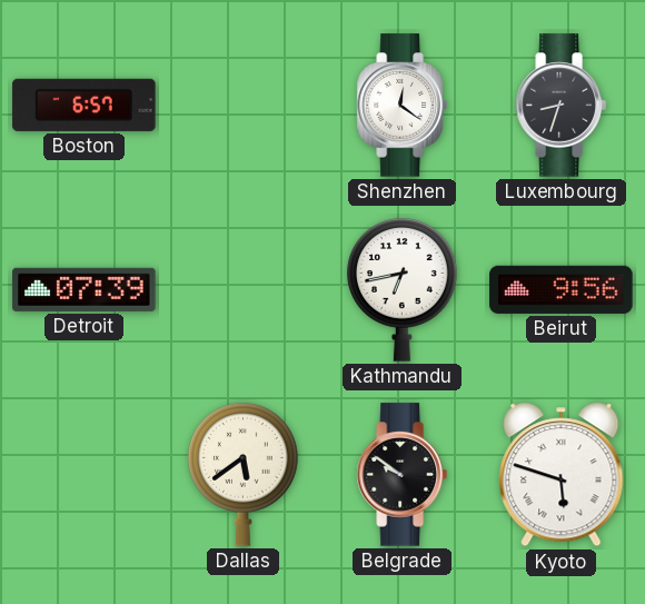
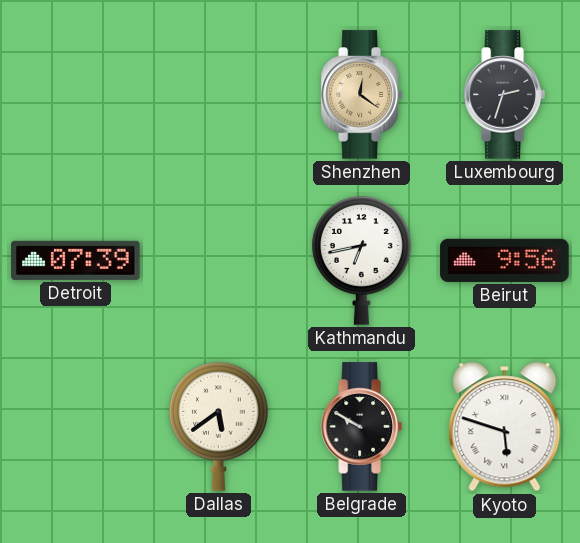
Boston: 6:57 -> none (85, 105)
Shenzhen dial: white -> champagne (361, 95)
Luxembourg: 8:33 -> 2:33 (504, 95)
Belgrade: 9:51 -> 9:50 (361, 427)
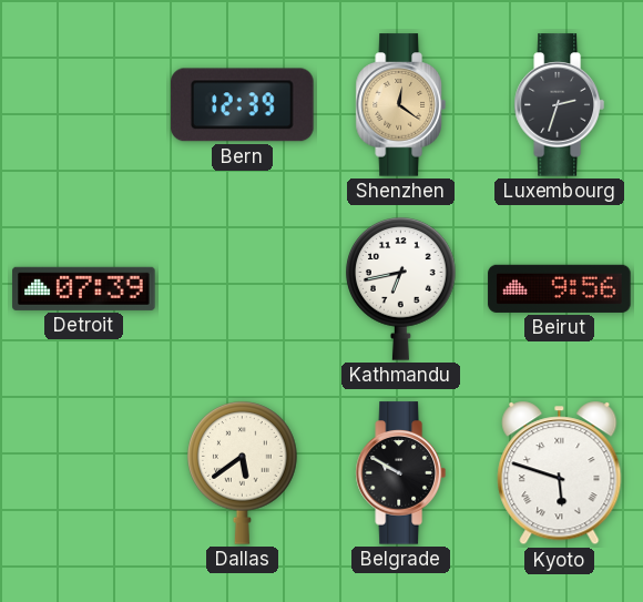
Bern: none -> 12:39 (243, 105)
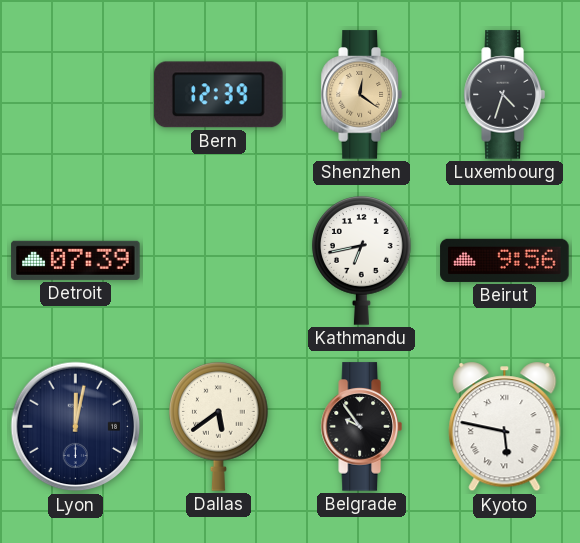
Luxembourg: 2:33 -> 4:33 (504, 95)
Lyon: none -> 12:02 (76, 427)
Belgrade: 9:50 -> 9:54 (361, 427)
Kyoto: 5:48 -> 5:47 (505, 427)
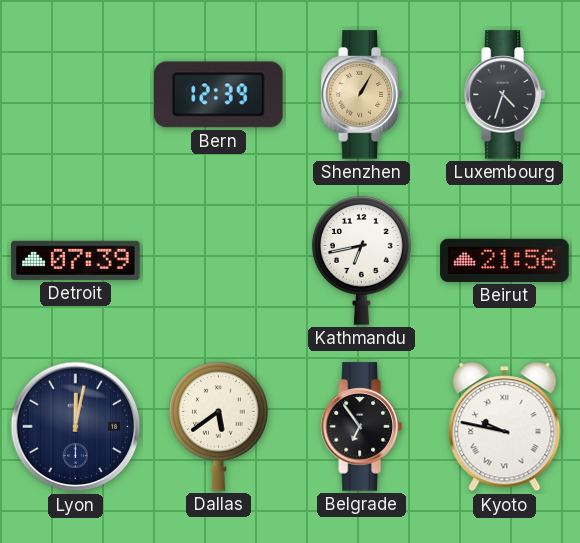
Shenzhen: 12:21 -> 1:05 (361, 95)
Beirut: 9:56 -> 21:56 (505, 260)
Belgrade: 9:54 -> 6:54 (361, 427)
Kyoto: 5:47 -> 9:47 (505, 427)
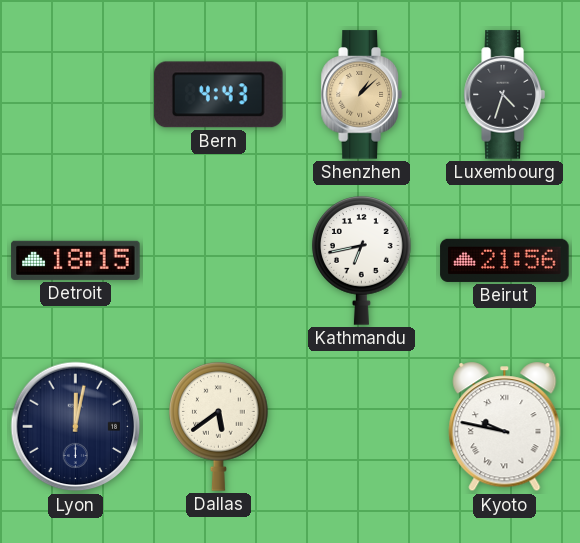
Bern: 12:39 -> 4:43 (219, 95)
Shenzhen: 1:05 -> 1:08 (361, 95)
Detroit: 07:39 -> 18:15 (76, 260)
Belgrade: 6:54 -> none (361, 427)
